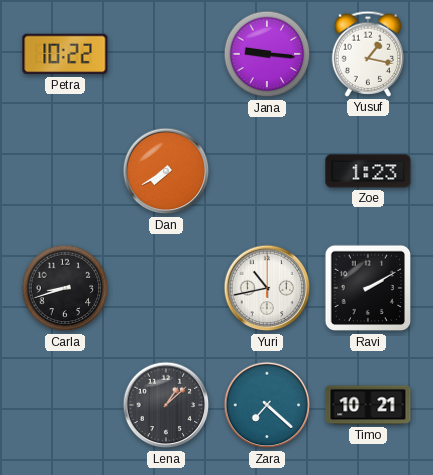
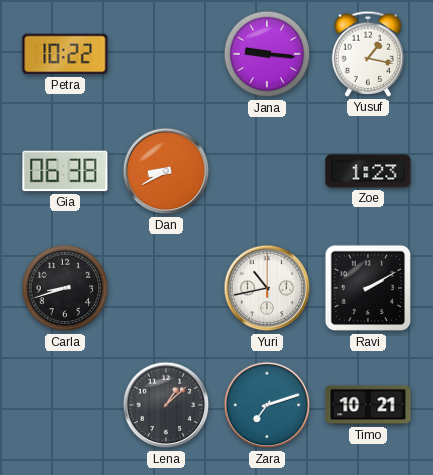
Gia: none -> 06:38 (65, 171)
Dan: 7:40 -> 8:40 (166, 171)
Zara: 7:22 -> 7:12 (267, 405)
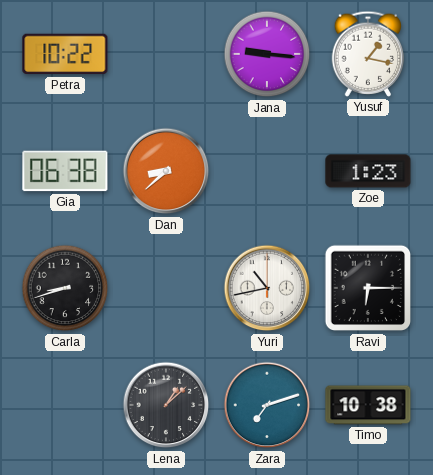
Dan: 8:40 -> 8:38 (166, 171)
Ravi: 2:10 -> 6:15 (368, 288)
Timo: 10:21 -> 10:38 (368, 405)
